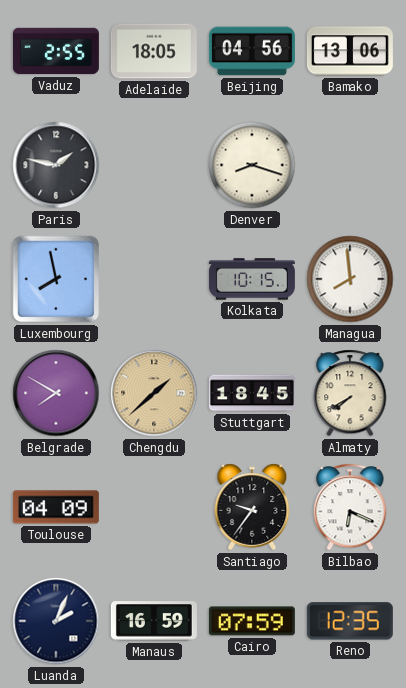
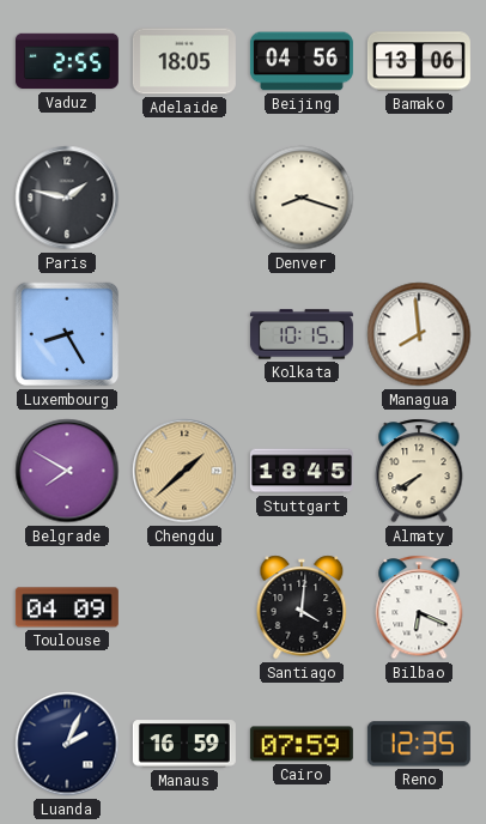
Luxembourg: 7:58 -> 8:25 (67, 334)
Santiago: 9:36 -> 4:01 (302, 607)
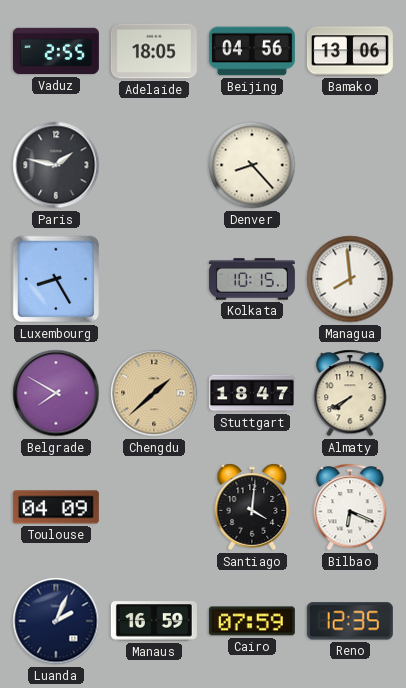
Denver: 8:18 -> 8:23 (252, 165)
Stuttgart: 18:45 -> 18:47 (252, 393)
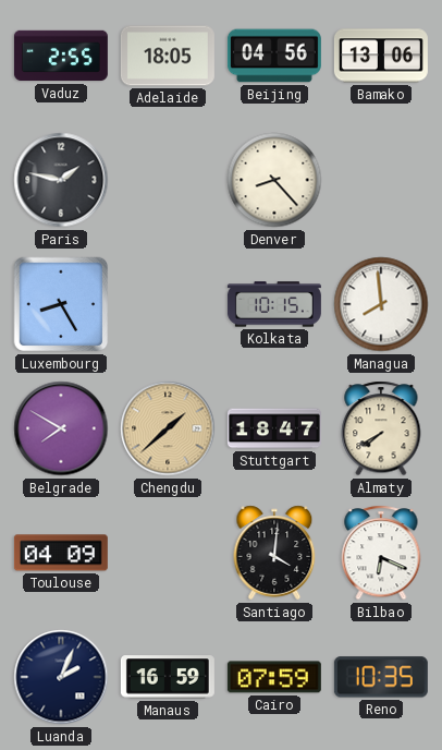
Reno: 12:35 -> 10:35 (381, 677)
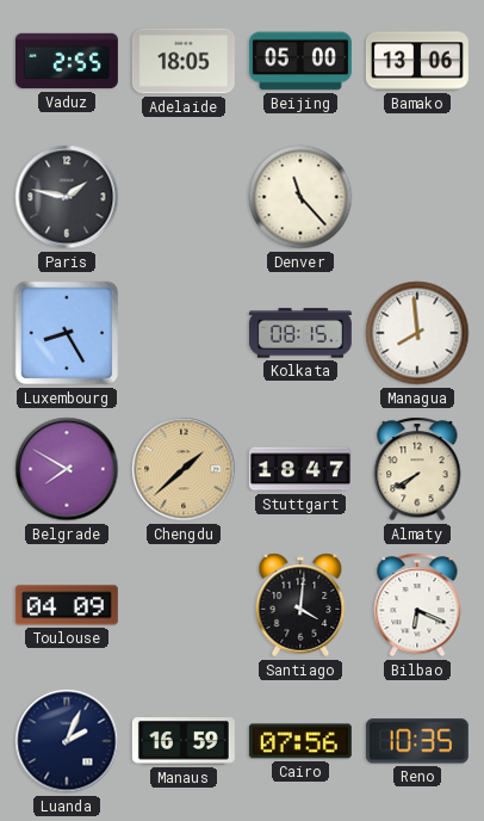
Beijing: 04:56 -> 05:00 (300, 61)
Denver: 8:23 -> 11:23 (300, 197)
Kolkata: 10:15 -> 08:15 (300, 333)
Cairo: 07:59 -> 07:56 (300, 741)
